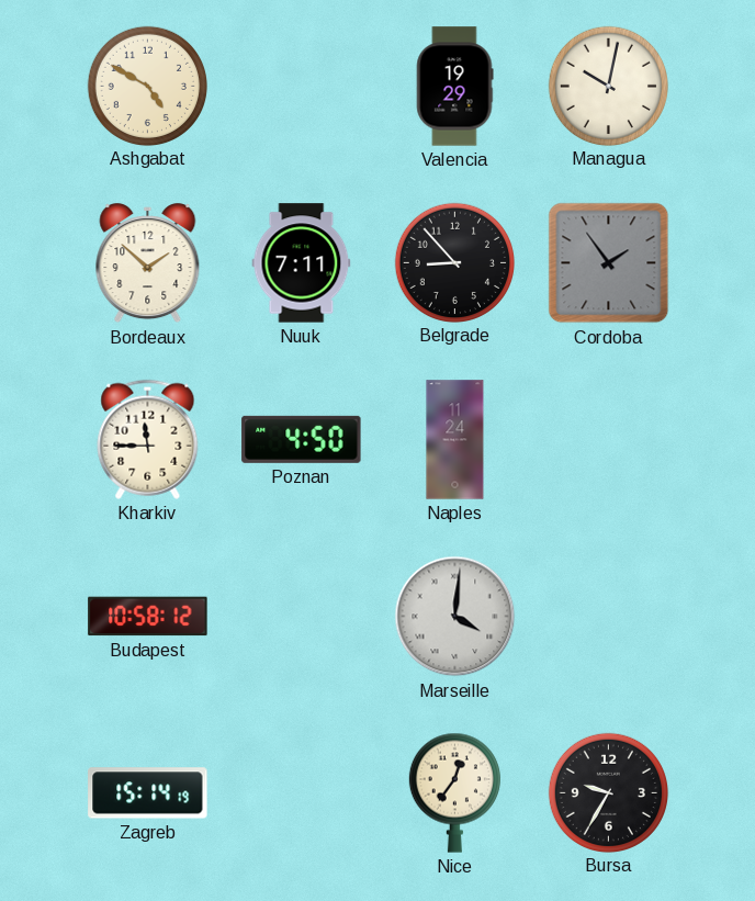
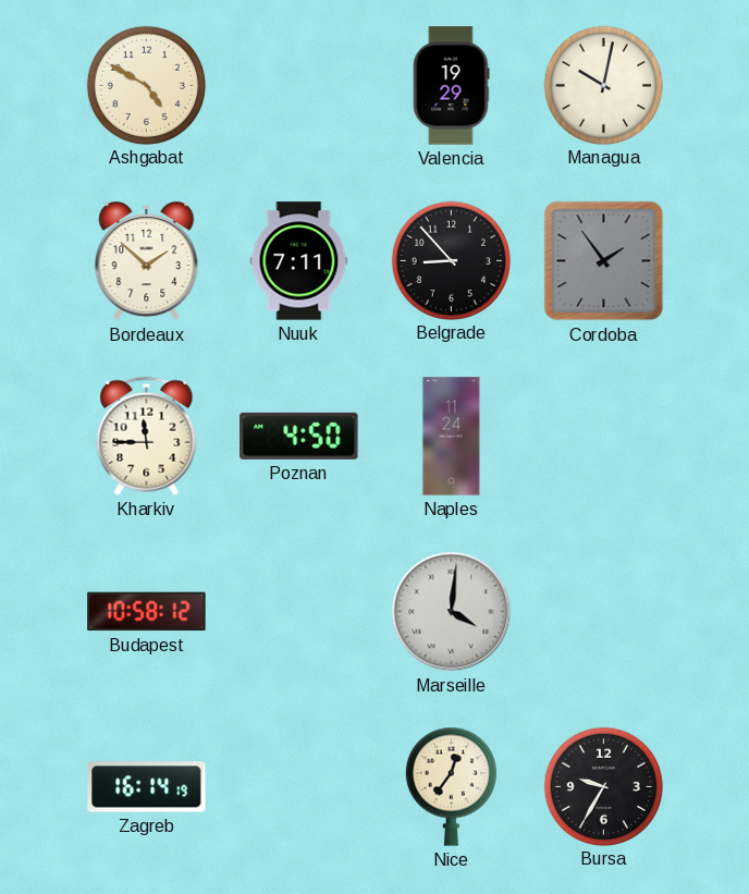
Zagreb: 15:14 -> 16:14 (147, 787)
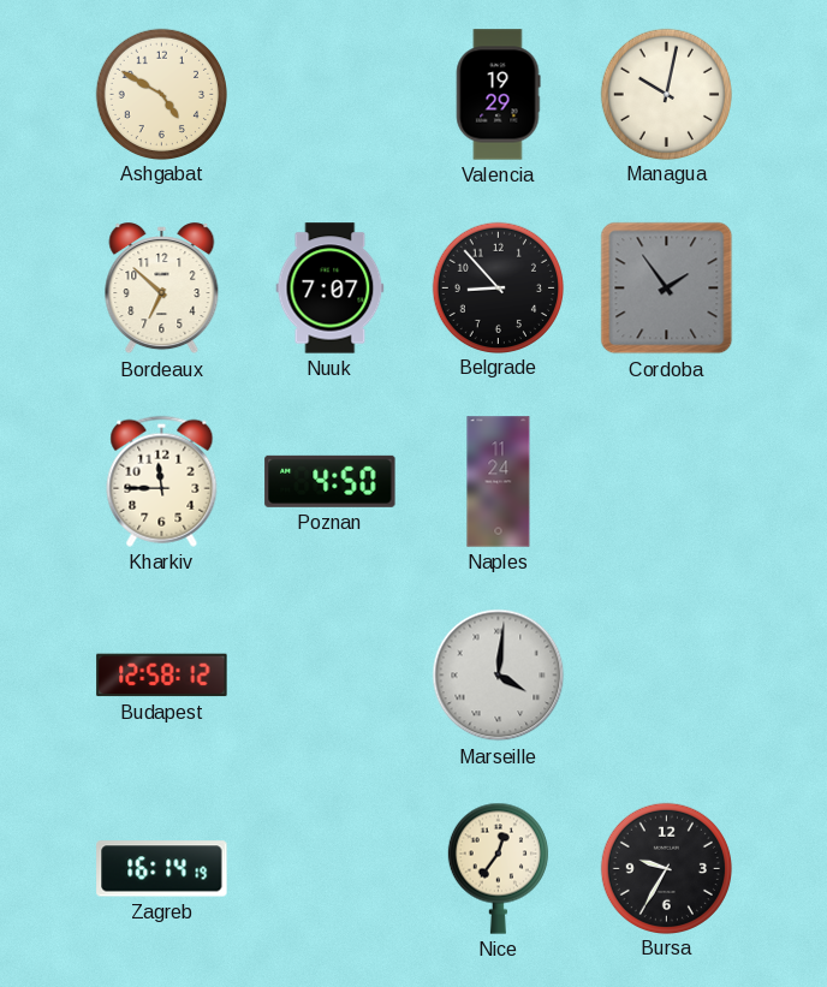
Bordeaux: 1:52 -> 6:52 (162, 289)
Nuuk: 7:11 -> 7:07 (331, 289)
Budapest: 10:58 -> 12:58 (162, 676)
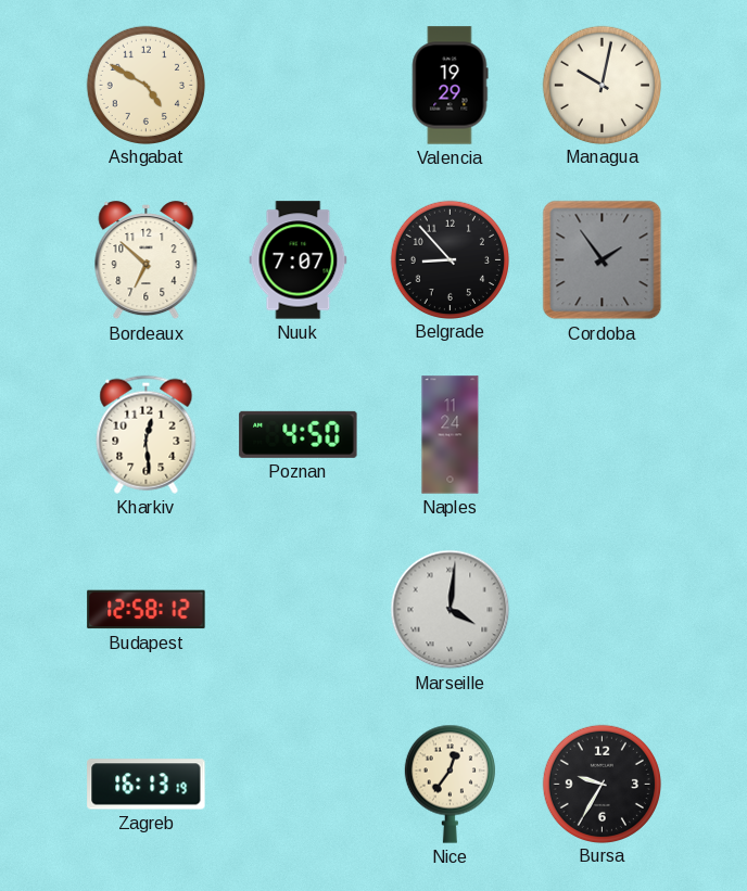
Kharkiv: 11:45 -> 12:29 (147, 434)
Zagreb: 16:14 -> 16:13 (147, 785)
